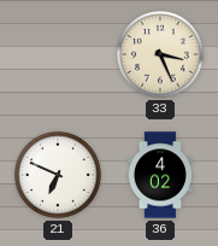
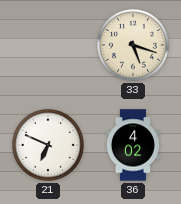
33: 3:26 -> 5:18 (134, 46)
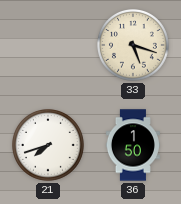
21: 6:49 -> 7:42 (49, 146)
36: 4:02 -> 1:50 (133, 145)
